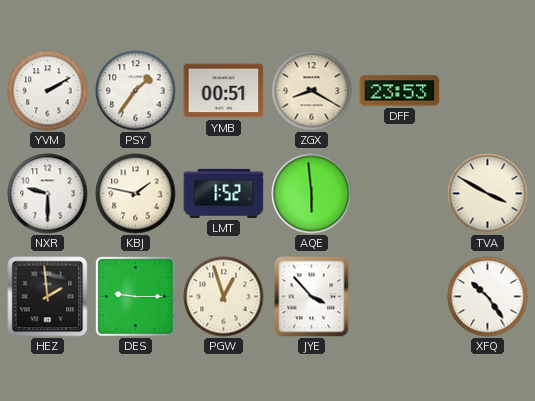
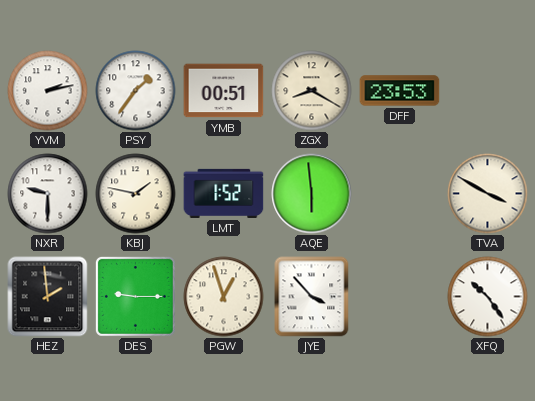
YVM: 2:10 -> 2:13 (48, 91)
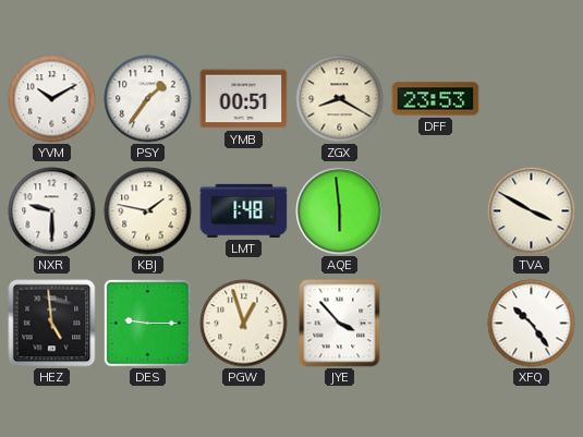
YVM: 2:13 -> 10:10 (52, 99)
LMT: 1:52 -> 1:48 (244, 210)
HEZ: 1:59 -> 4:59 (52, 324)
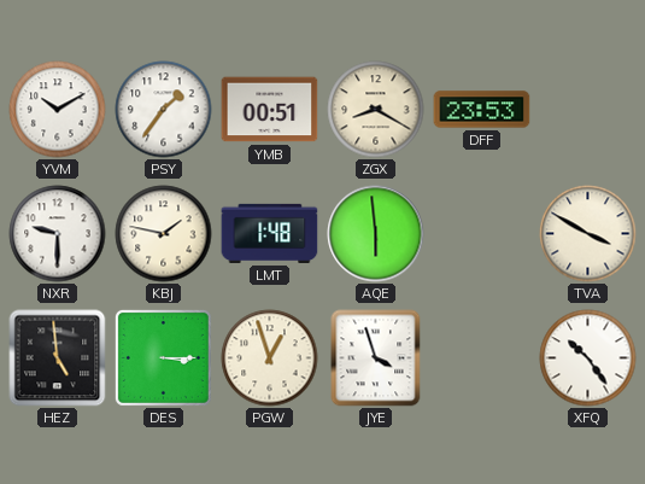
DES: 9:15 -> 3:15 (163, 357)
JYE: 3:53 -> 3:57 (376, 358)
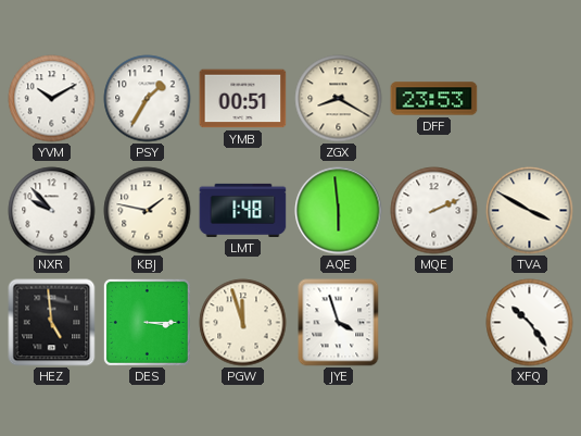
PSY: 1:36 -> 1:35 (148, 99)
NXR: 9:30 -> 9:53 (52, 211)
MQE: none -> 2:11 (434, 211)
PGW: 12:57 -> 11:57 (243, 323)
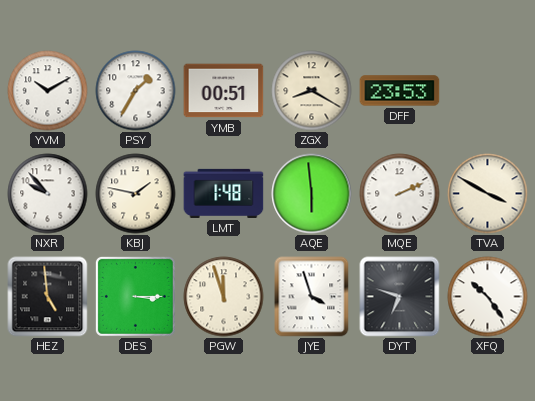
DYT: none -> 6:48 (400, 297)
